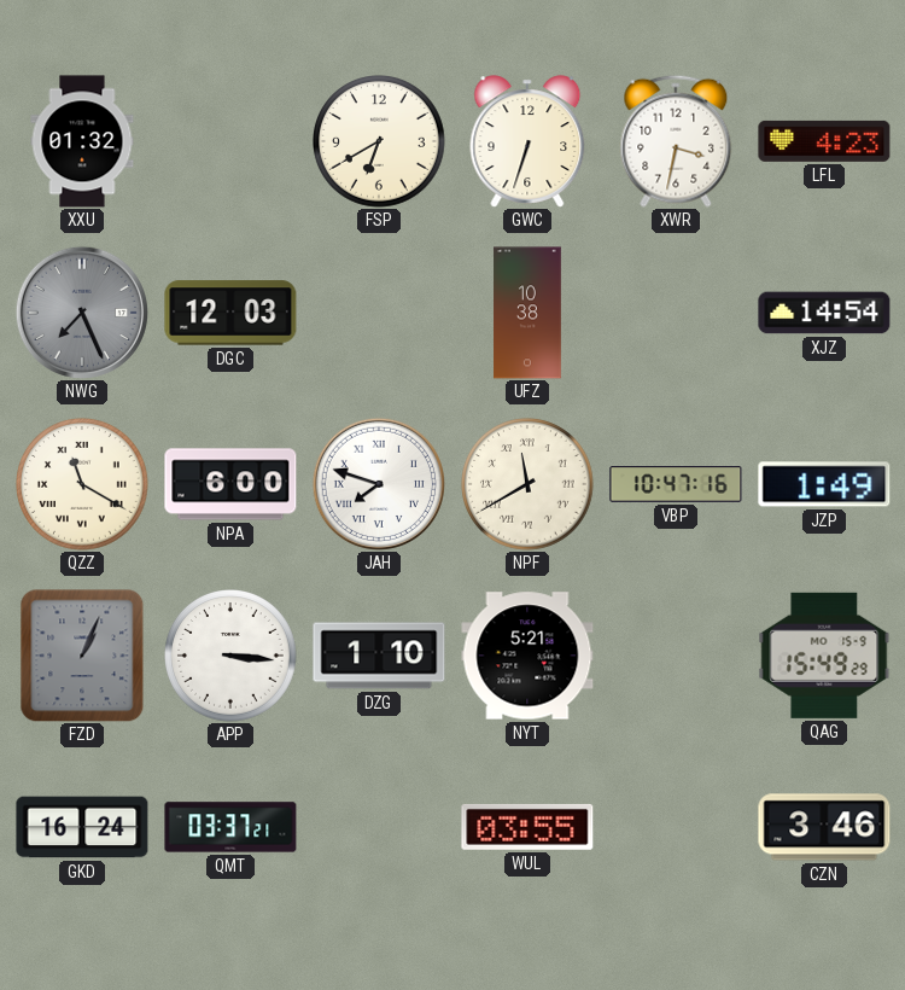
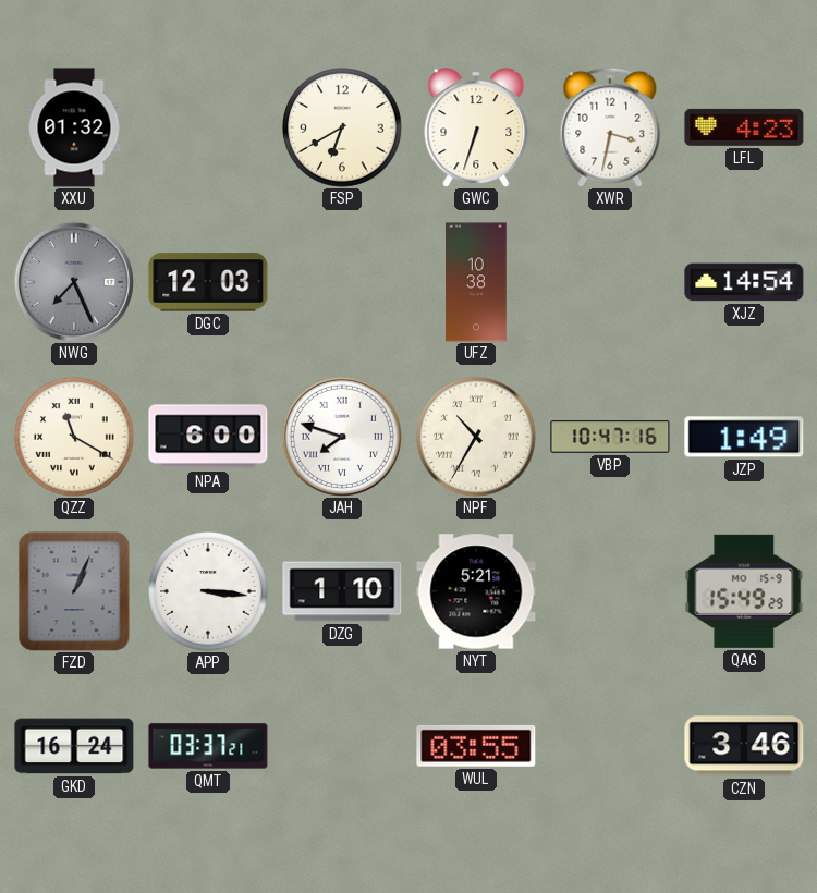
NPF: 11:40 -> 10:35 (477, 438)
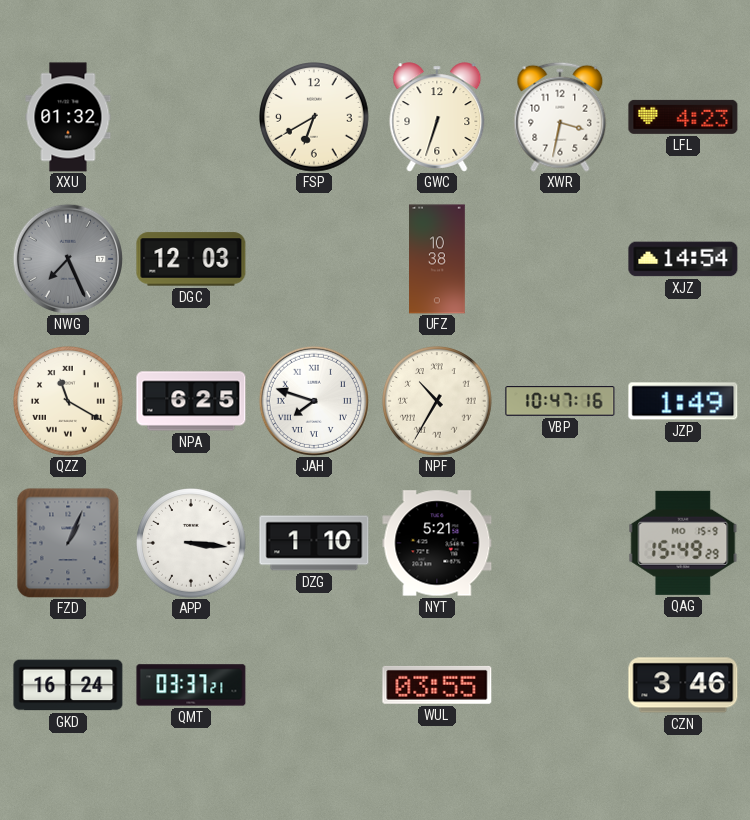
NPA: 6:00 -> 6:25 (191, 401)
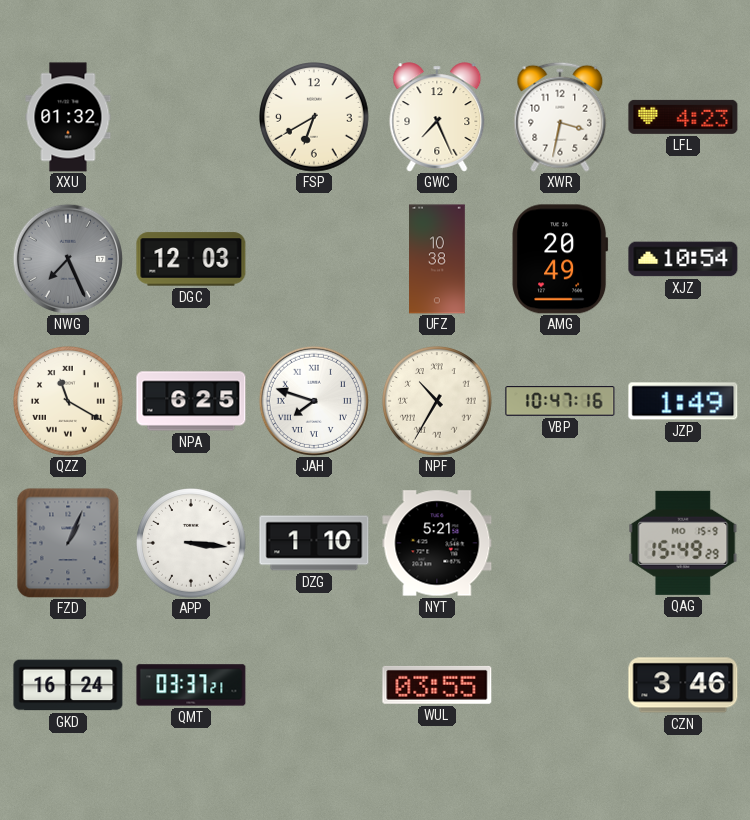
GWC: 6:33 -> 7:26 (437, 117)
AMG: none -> 20:49 (560, 259)
XJZ: 14:54 -> 10:54 (683, 259)
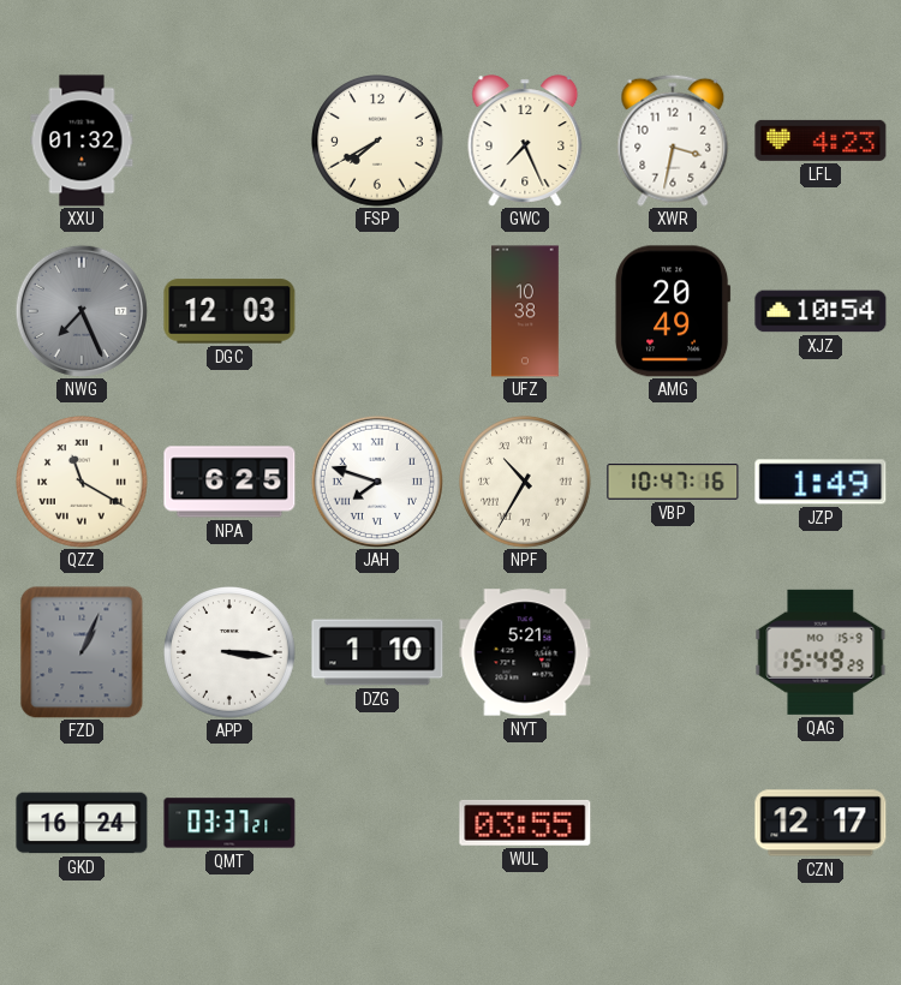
FSP: 6:40 -> 7:40 (378, 142)
CZN: 3:46 -> 12:17 (821, 823)
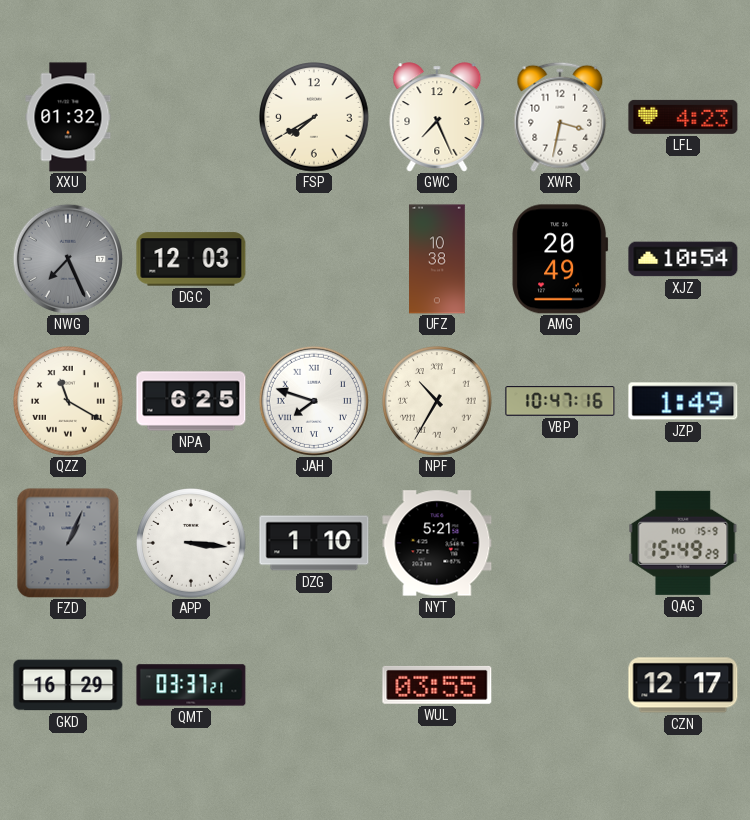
GKD: 16:24 -> 16:29 (68, 685)
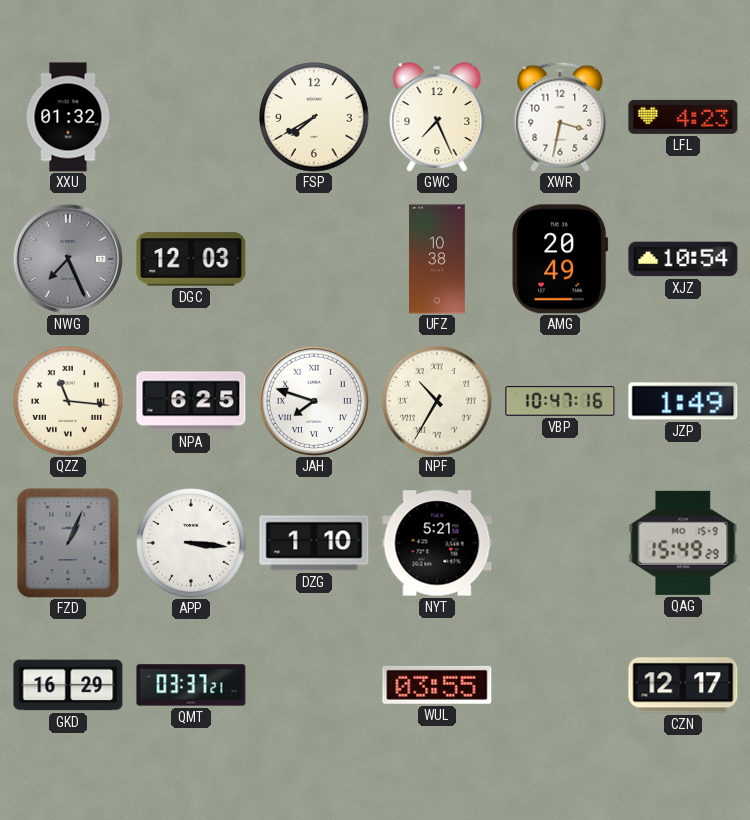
QZZ: 11:20 -> 11:16 (69, 402)
